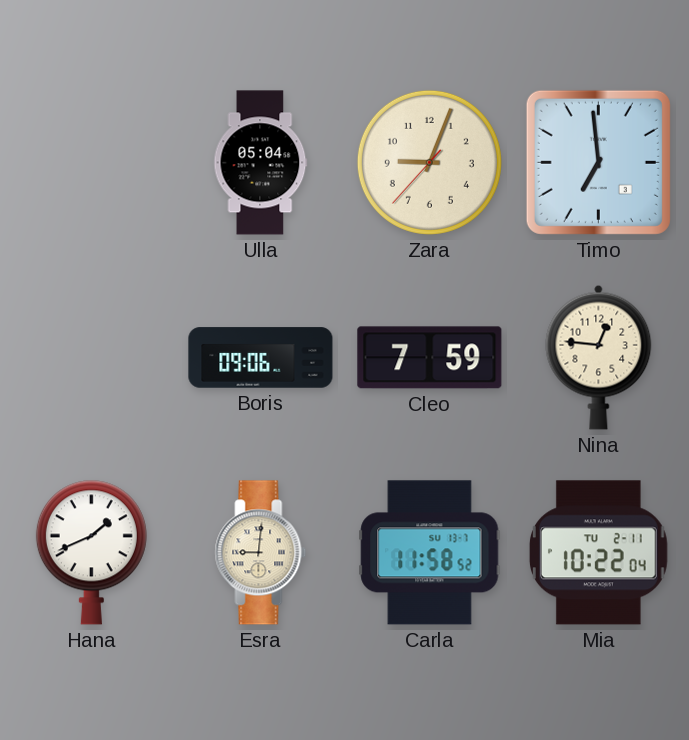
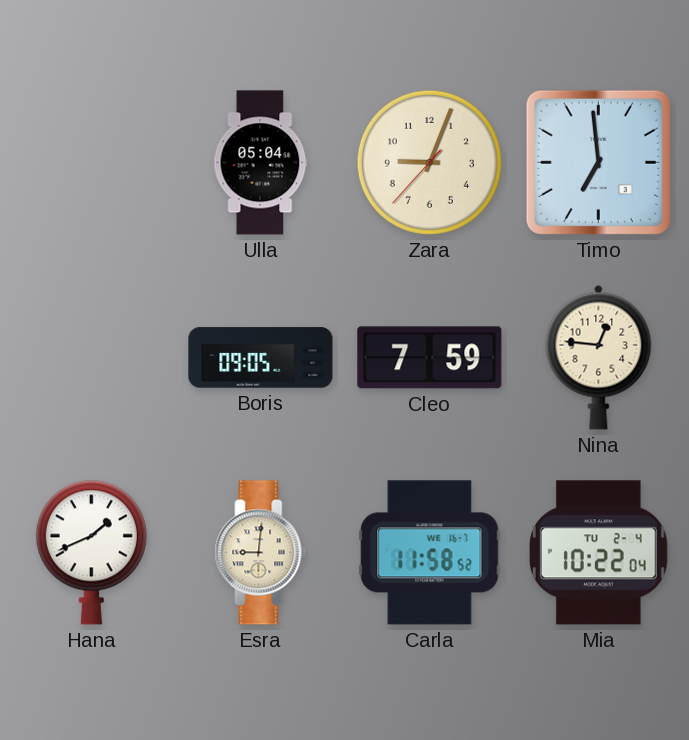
Boris: 09:06 -> 09:05 (261, 358)
Carla date: SU 13-7 -> WE 16-7 (430, 553)
Mia date: TU 2-11 -> TU 2-4 (598, 553)
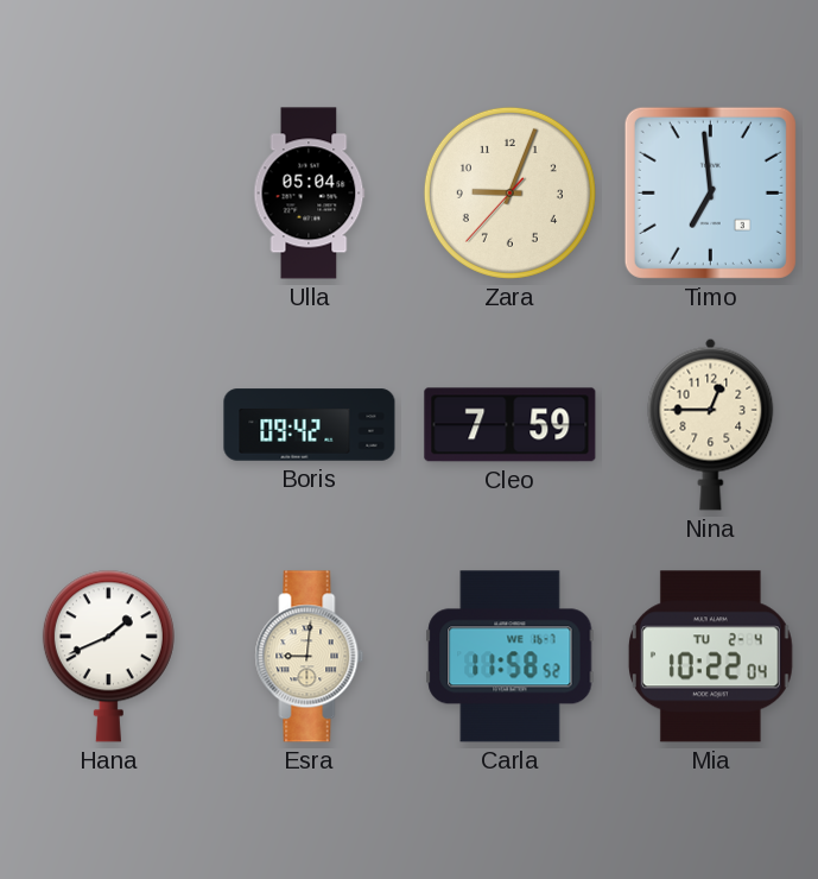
Boris: 09:05 -> 09:42 (310, 425)
Nina: 12:46 -> 12:45 (711, 424)
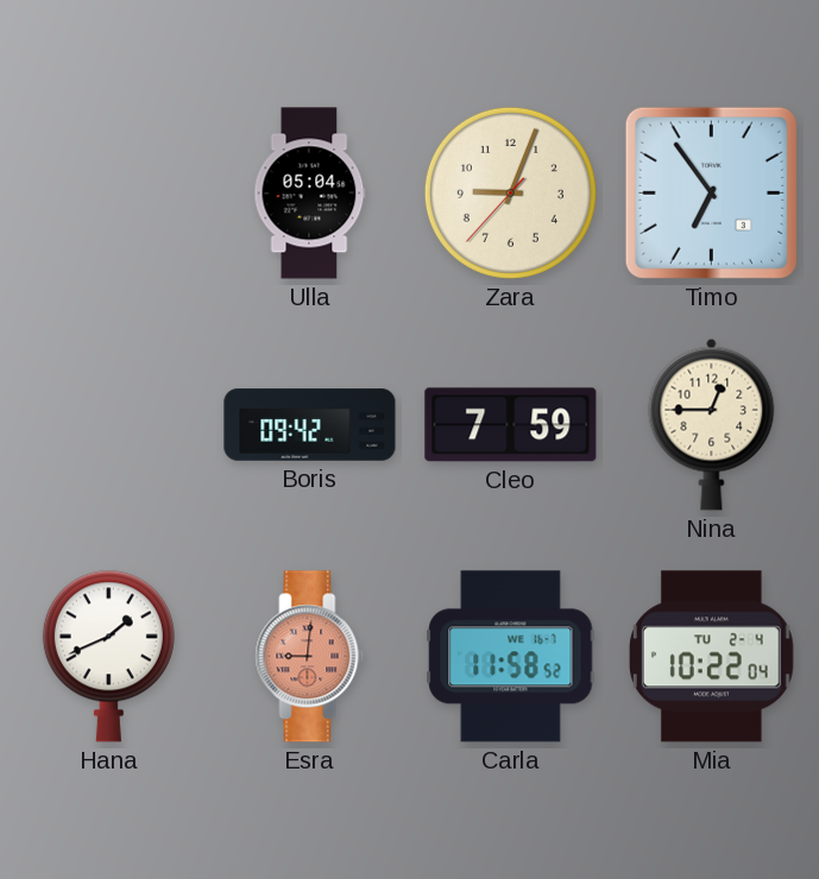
Timo: 6:59 -> 6:54 (711, 192)
Esra dial: cream -> salmon (310, 657)
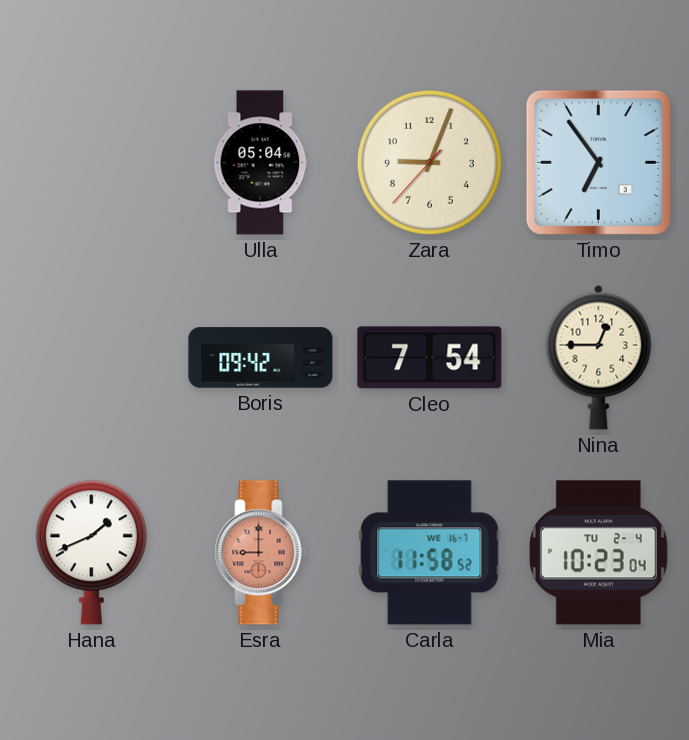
Cleo: 7:59 -> 7:54 (430, 358)
Esra: 9:01 -> 9:00 (261, 553)
Mia: 10:22 -> 10:23 (598, 553)
